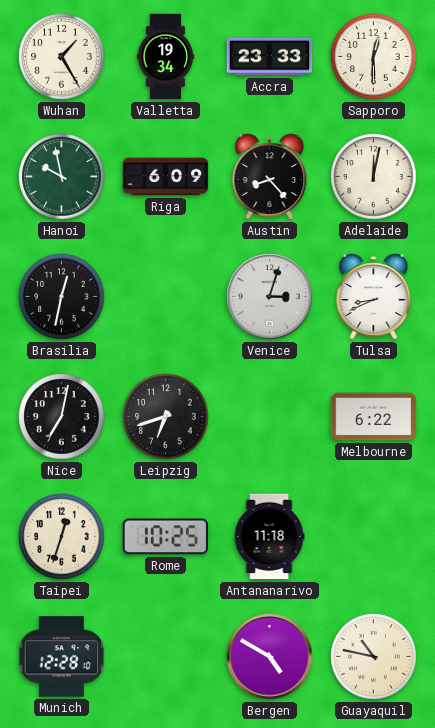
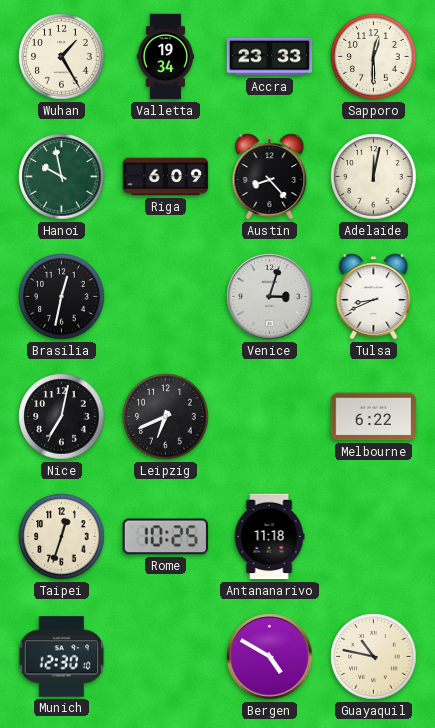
Leipzig: 6:42 -> 6:41 (166, 417)
Munich: 12:28 -> 12:30 (62, 657)
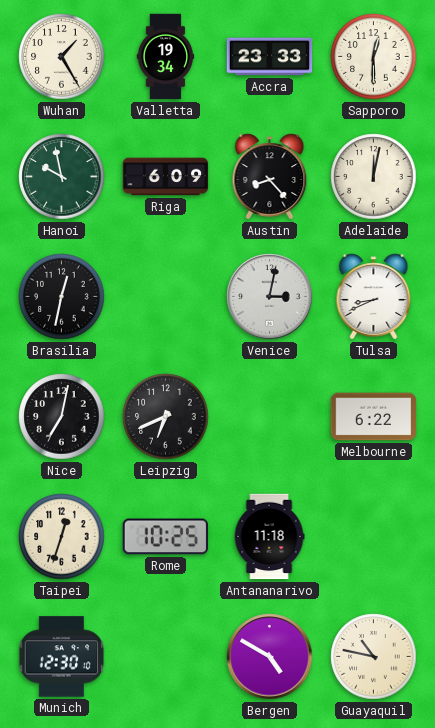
Venice: 3:03 -> 3:02 (270, 297)
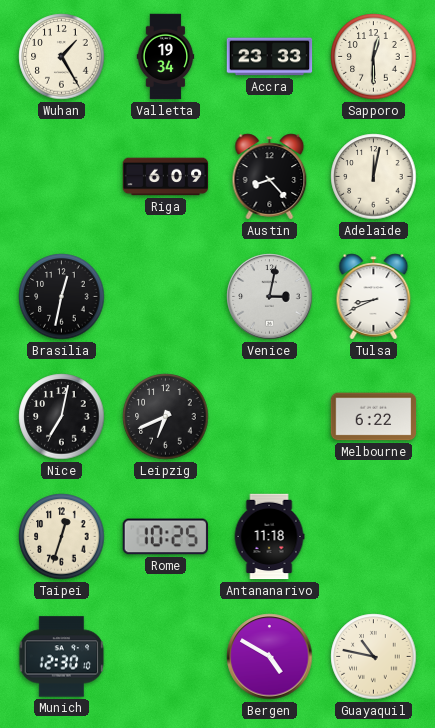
Hanoi: 9:58 -> none (62, 177)
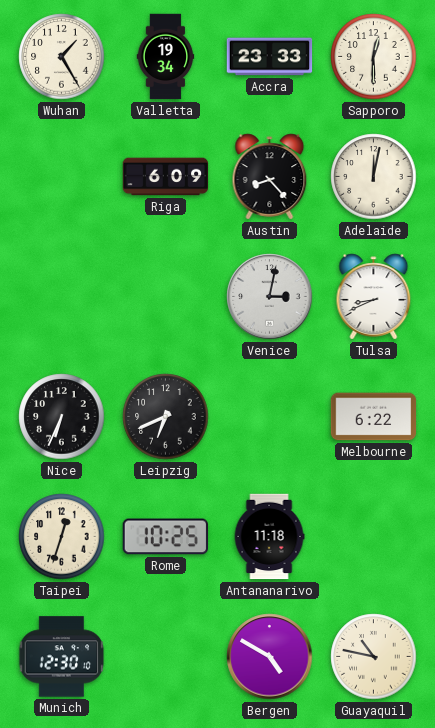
Brasilia: 12:32 -> none (62, 297)
Nice: 7:02 -> 6:34 (62, 417)
